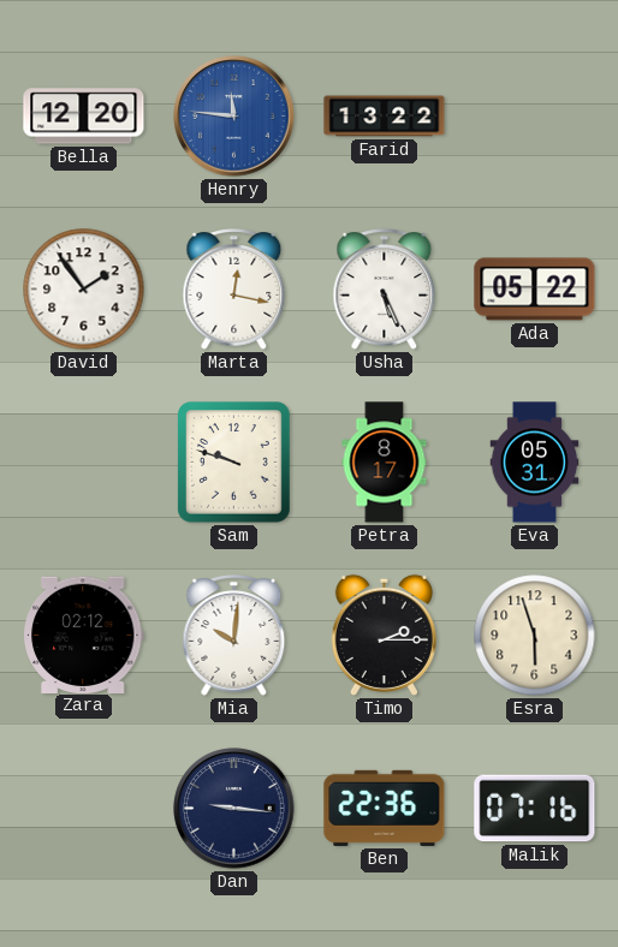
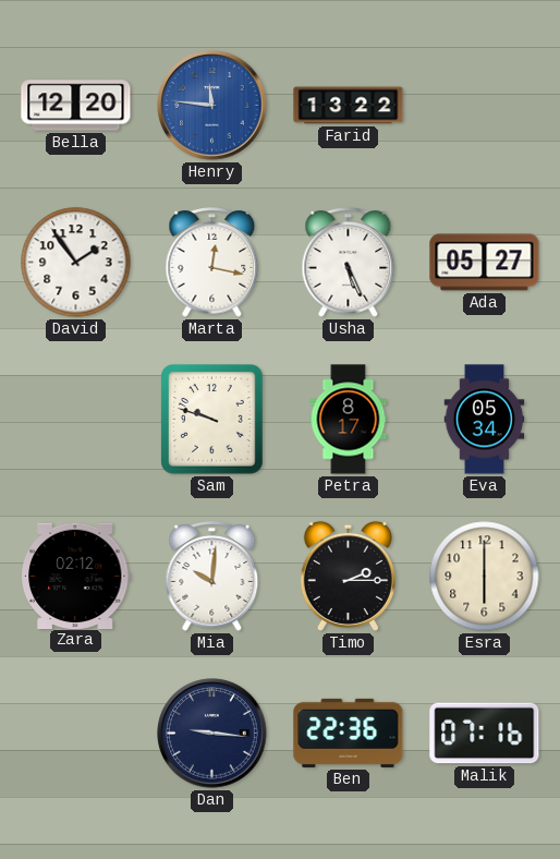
Ada: 05:22 -> 05:27 (485, 263)
Eva: 05:31 -> 05:34 (485, 420)
Esra: 5:57 -> 6:00 (485, 577)
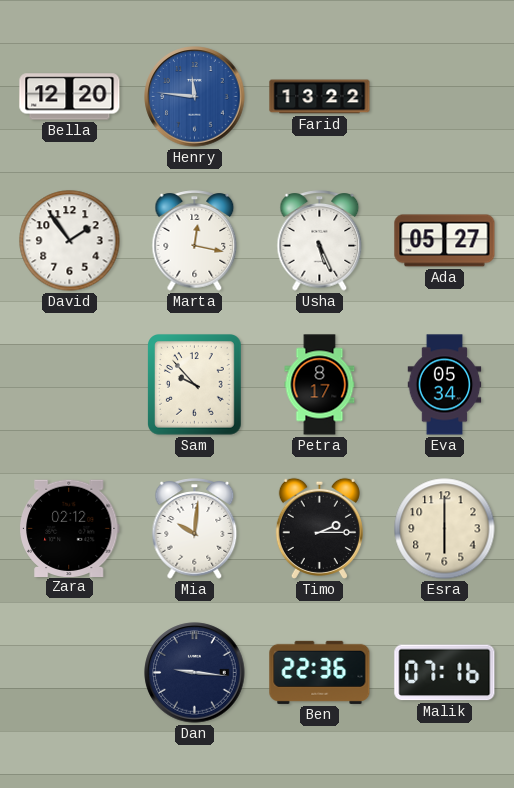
Sam: 9:48 -> 9:53 (195, 385)
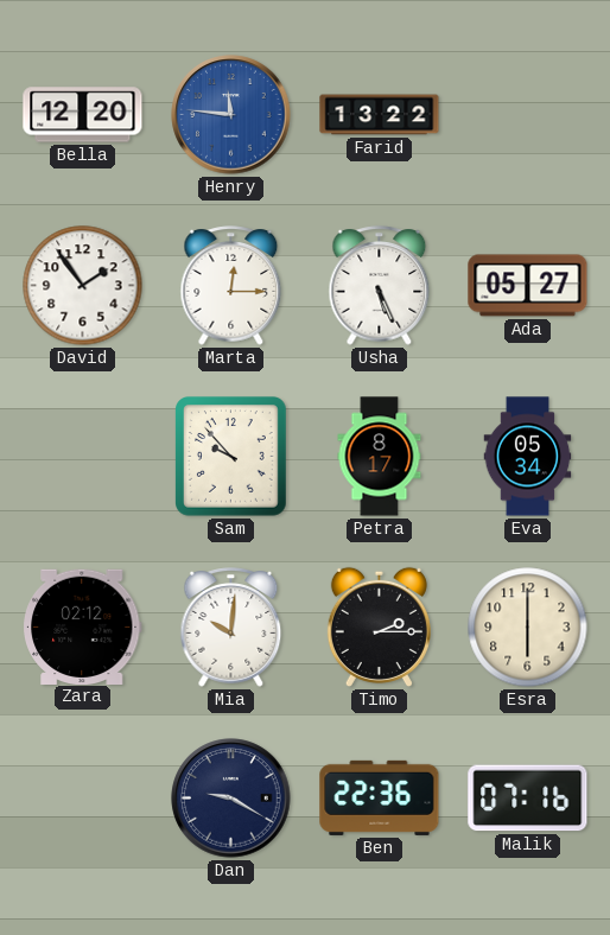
Marta: 12:17 -> 12:15 (231, 286)
Dan: 9:16 -> 9:20 (231, 799)
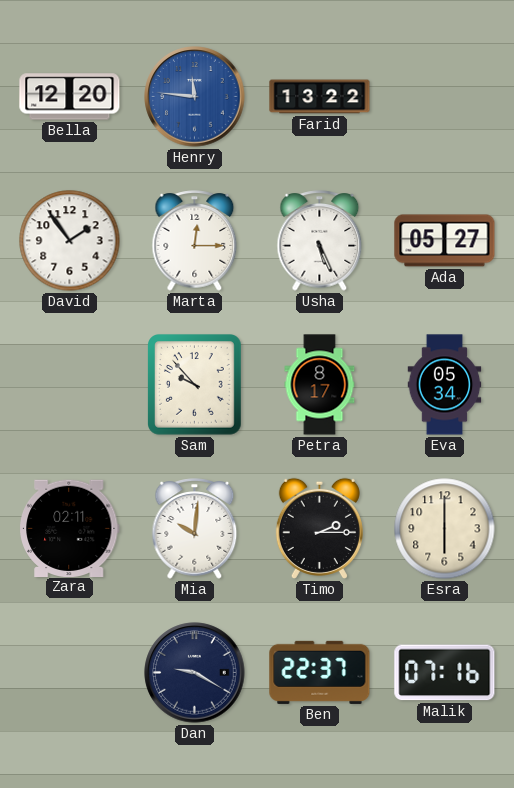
Zara: 02:12 -> 02:11 (69, 528)
Ben: 22:36 -> 22:37 (320, 672)
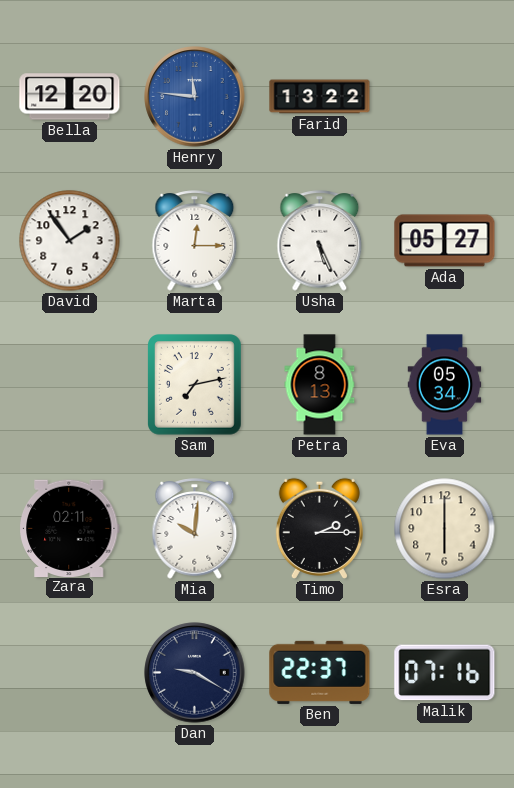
Sam: 9:53 -> 7:13 (195, 385)
Petra: 8:17 -> 8:13 (320, 385)
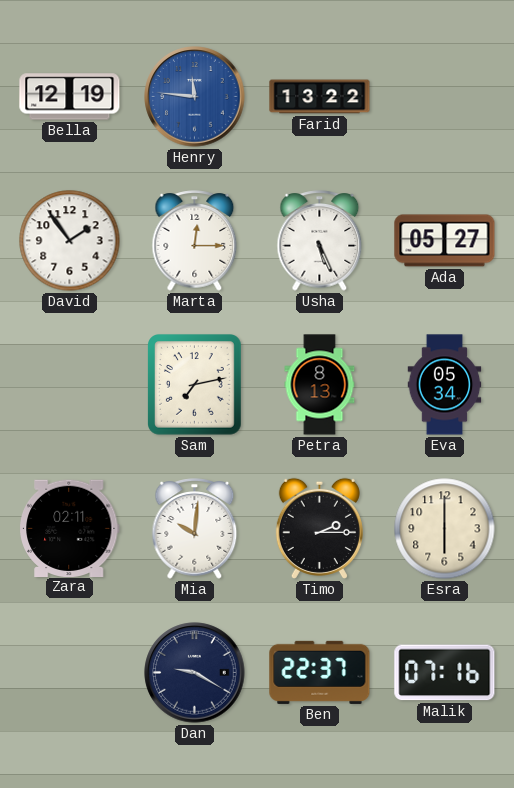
Bella: 12:20 -> 12:19 (70, 97)
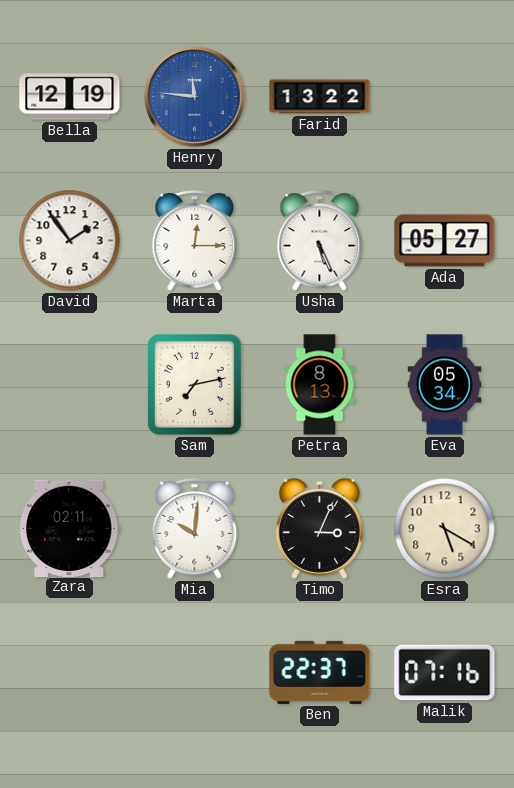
Timo: 2:15 -> 3:04 (319, 528)
Esra: 6:00 -> 5:20 (445, 529)
Dan: 9:20 -> none (195, 673)
